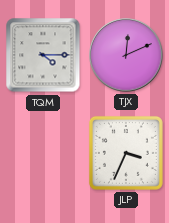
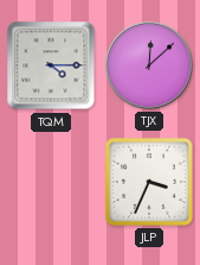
TJX: 12:11 -> 12:08 (149, 65)
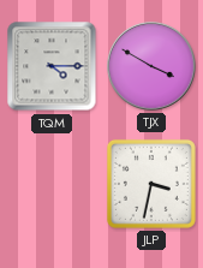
TJX: 12:08 -> 3:50 (151, 66)
JLP: 3:34 -> 3:32 (151, 184)
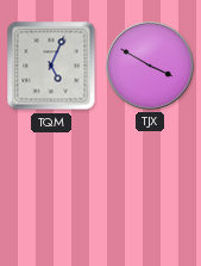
TQM: 4:15 -> 5:04 (51, 66)
JLP: 3:32 -> none (151, 184)
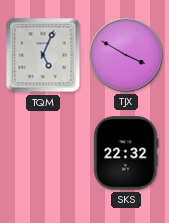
SKS: none -> 22:32 (126, 153)
